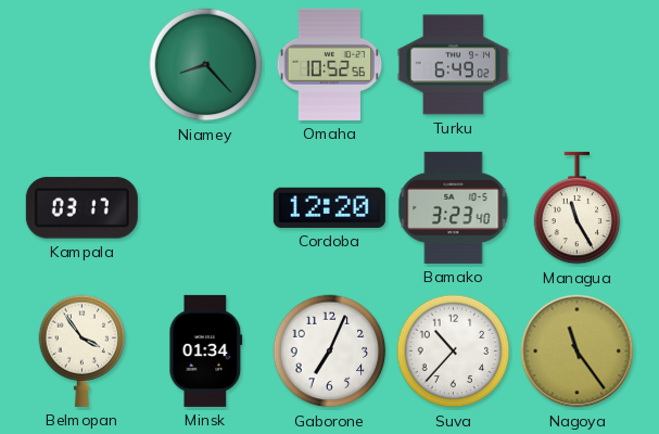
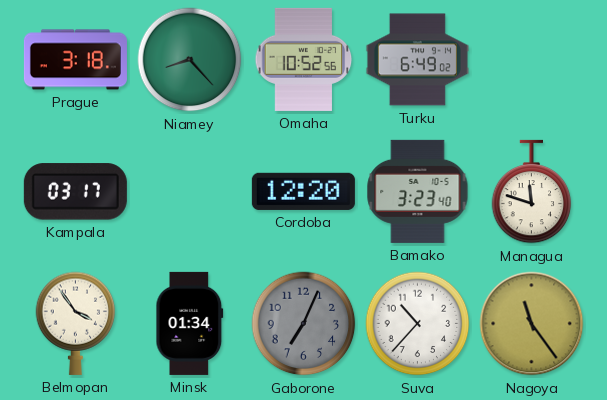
Prague: none -> 3:18 (75, 60)
Managua: 11:25 -> 11:48 (532, 192)
Gaborone dial: white -> grey (304, 324)
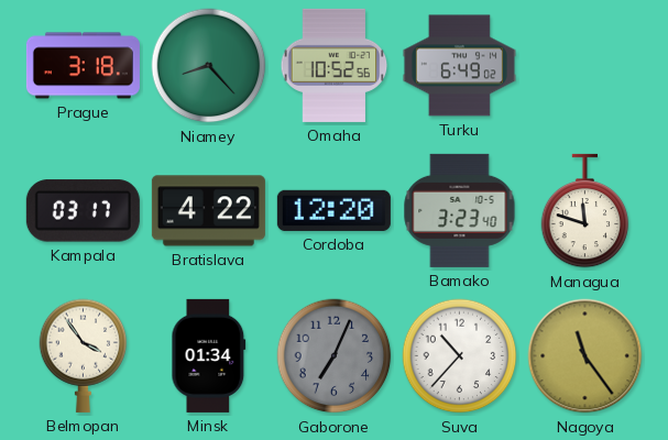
Bratislava: none -> 4:22 (208, 211)
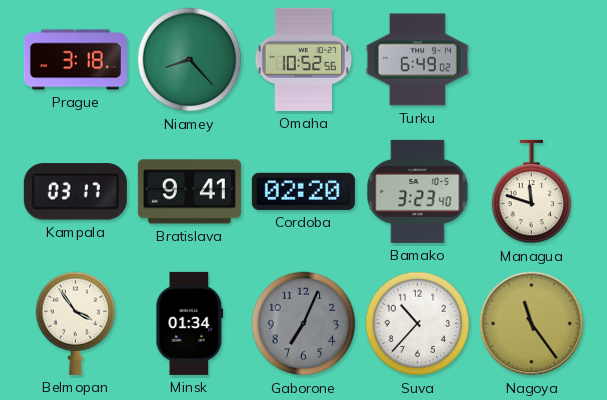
Bratislava: 4:22 -> 9:41 (189, 192)
Cordoba: 12:20 -> 02:20 (303, 191)
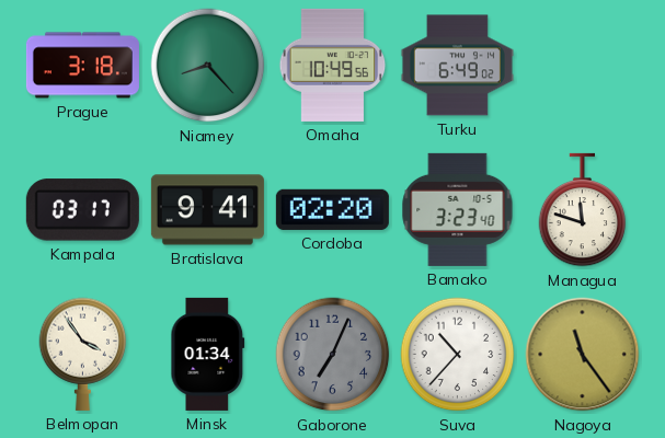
Omaha: 10:52 -> 10:49 (333, 65)
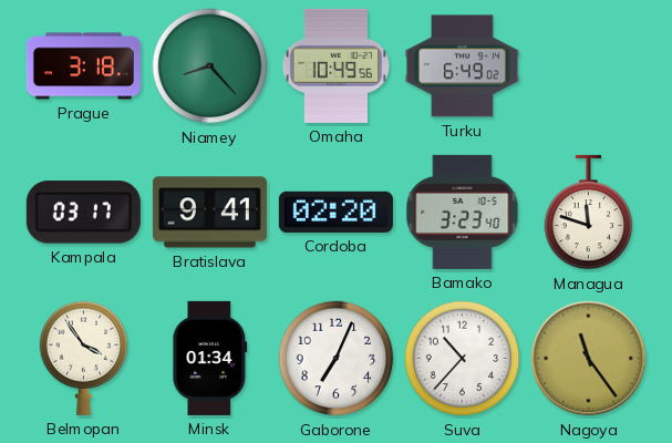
Gaborone dial: grey -> white (337, 359)
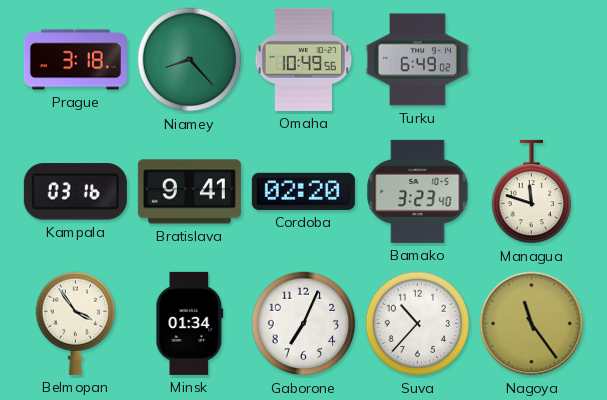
Kampala: 03:17 -> 03:16 (75, 192)
